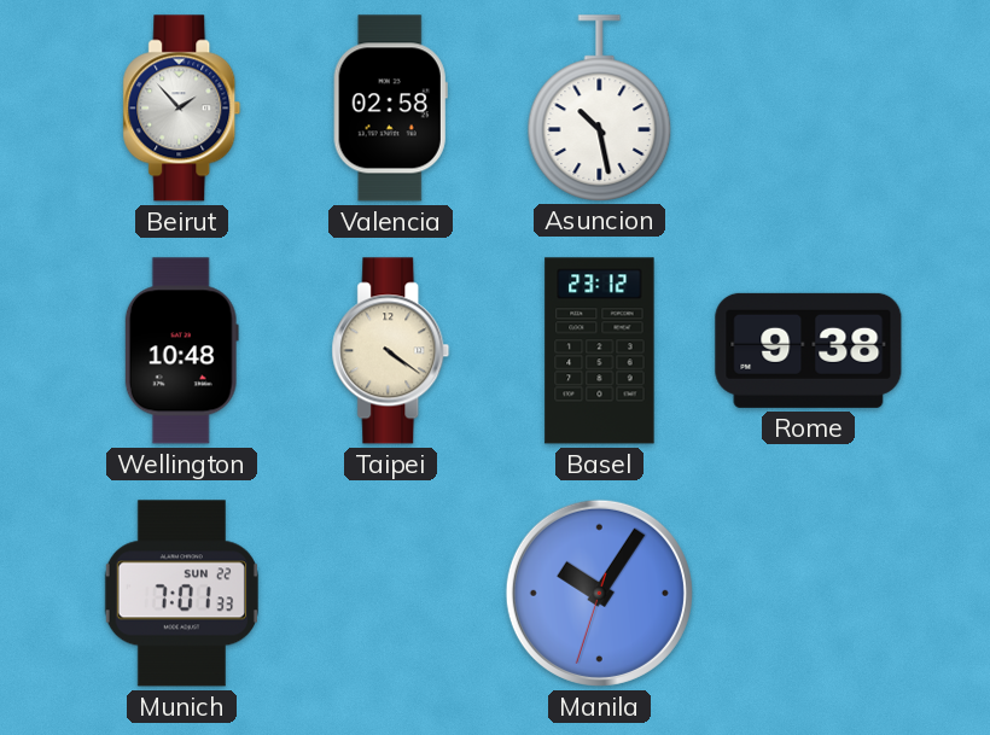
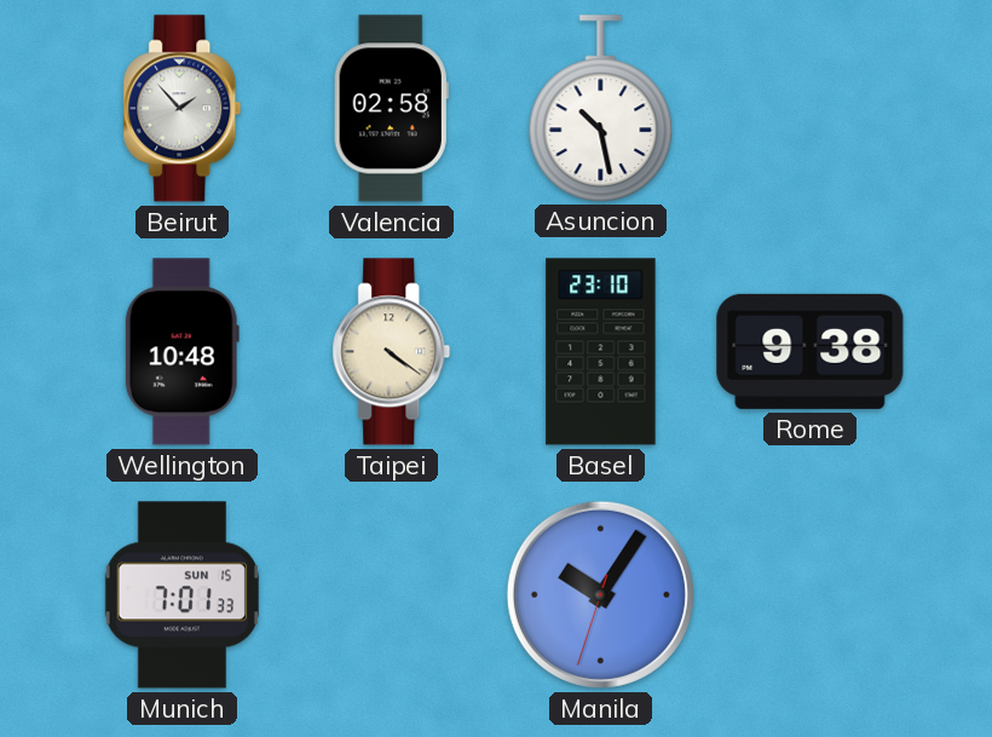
Basel: 23:12 -> 23:10 (601, 352)
Munich date: SUN 22 -> SUN 15 (181, 595)
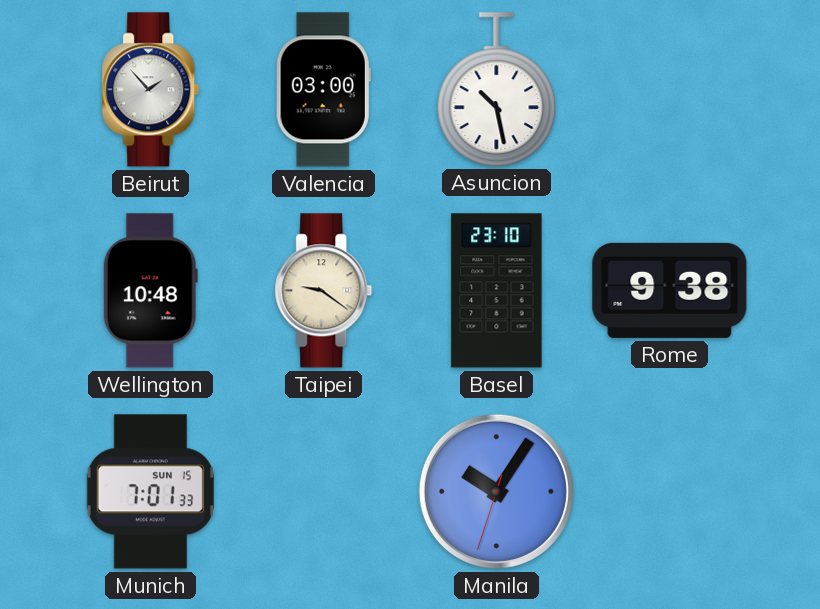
Valencia: 02:58 -> 03:00 (323, 90)
Taipei: 4:21 -> 9:21 (324, 291)
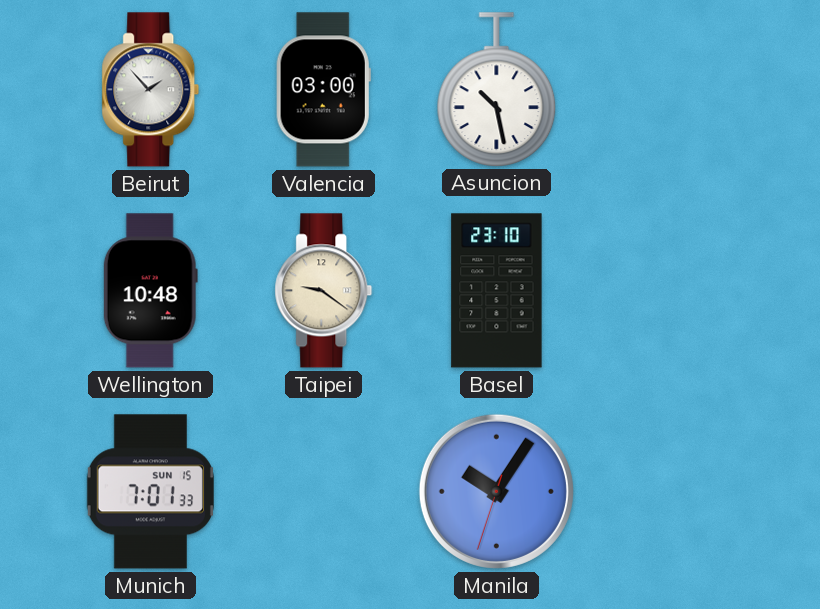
Rome: 9:38 -> none (670, 290)
